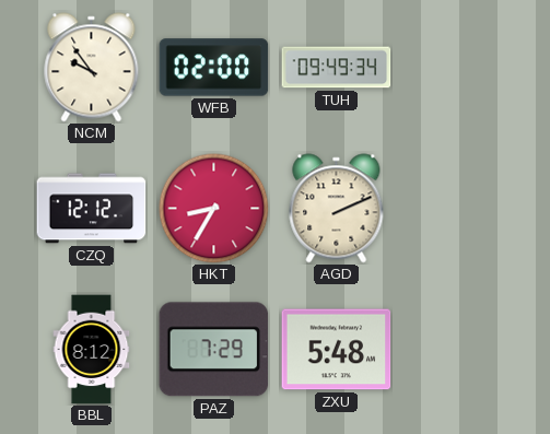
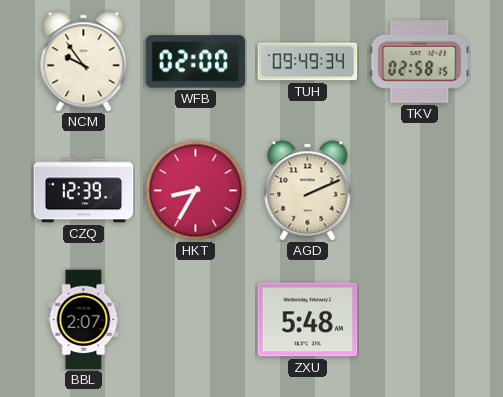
TKV: none -> 02:58 (420, 62)
CZQ: 12:12 -> 12:39 (84, 191)
BBL: 8:12 -> 2:07 (84, 320)
PAZ: 7:29 -> none (214, 350)
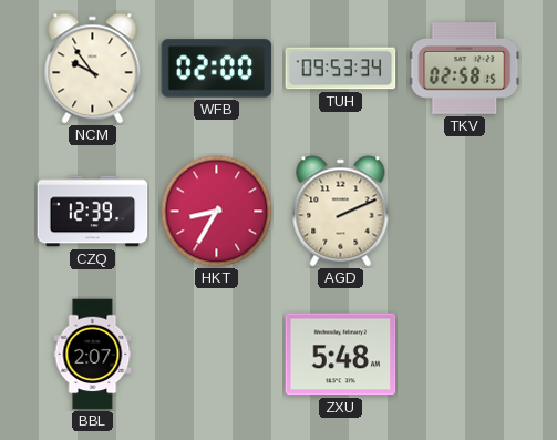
TUH: 09:49 -> 09:53 (341, 69)
